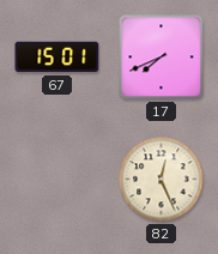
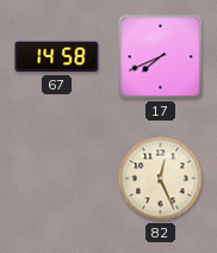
67: 15:01 -> 14:58 (57, 57)
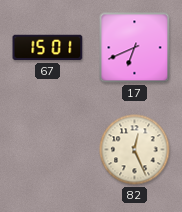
67: 14:58 -> 15:01 (48, 48)
17: 7:41 -> 6:41 (135, 48)
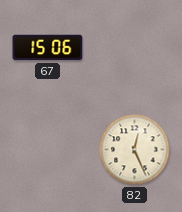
67: 15:01 -> 15:06 (48, 48)
17: 6:41 -> none (135, 48)
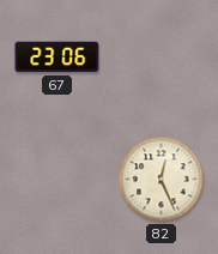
67: 15:06 -> 23:06 (57, 58)
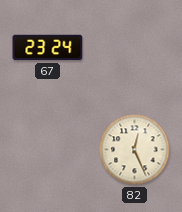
67: 23:06 -> 23:24 (48, 48)
